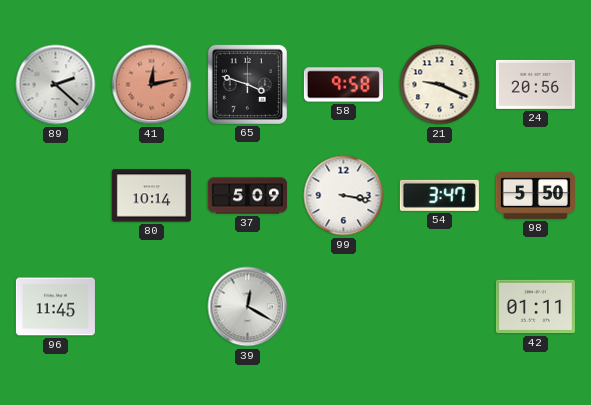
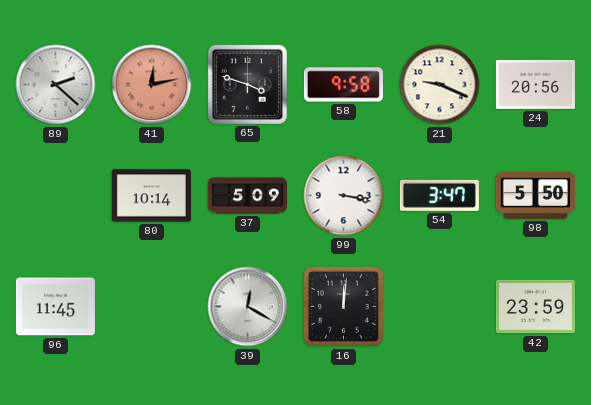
16: none -> 12:01 (343, 306)
42: 01:11 -> 23:59 (535, 307)
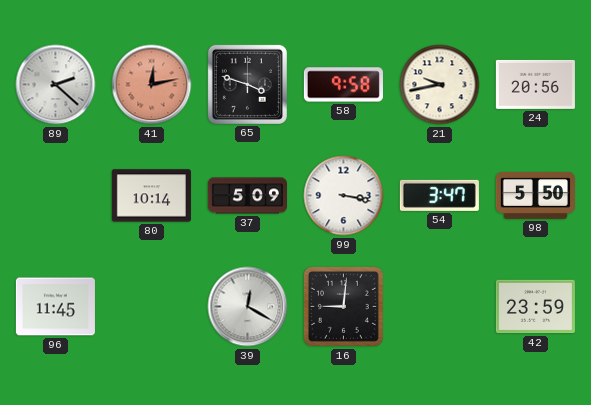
21: 9:19 -> 9:43 (440, 85)
16: 12:01 -> 9:01 (343, 306)
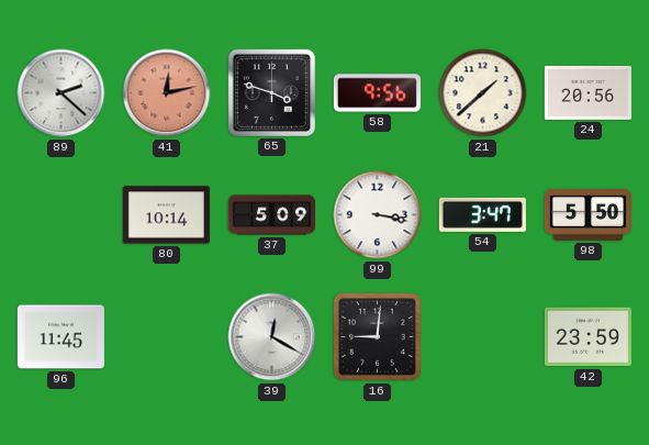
58: 9:58 -> 9:56 (377, 93)
21: 9:43 -> 1:38 (483, 93)
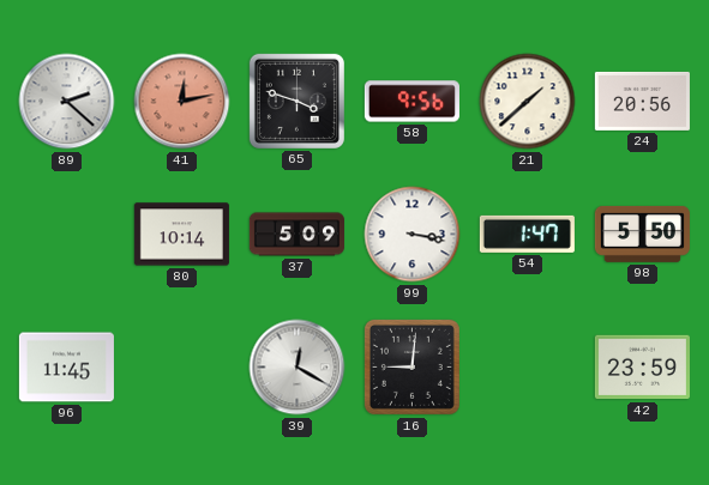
54: 3:47 -> 1:47 (527, 234)
